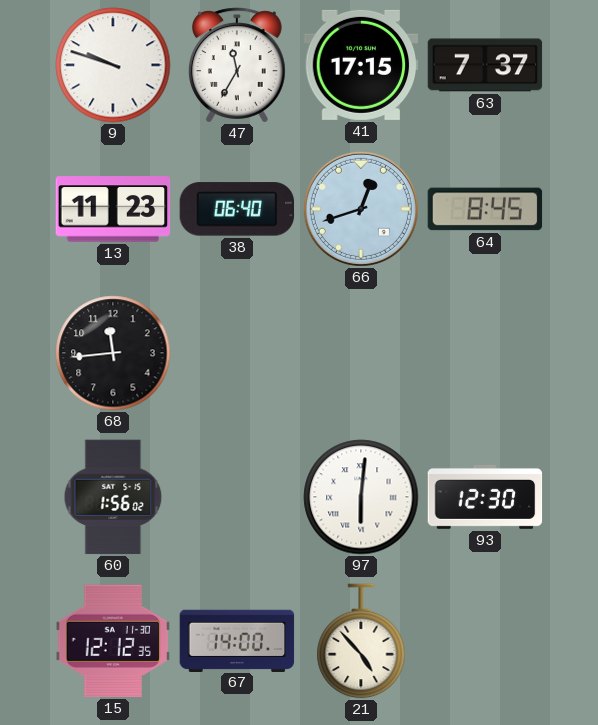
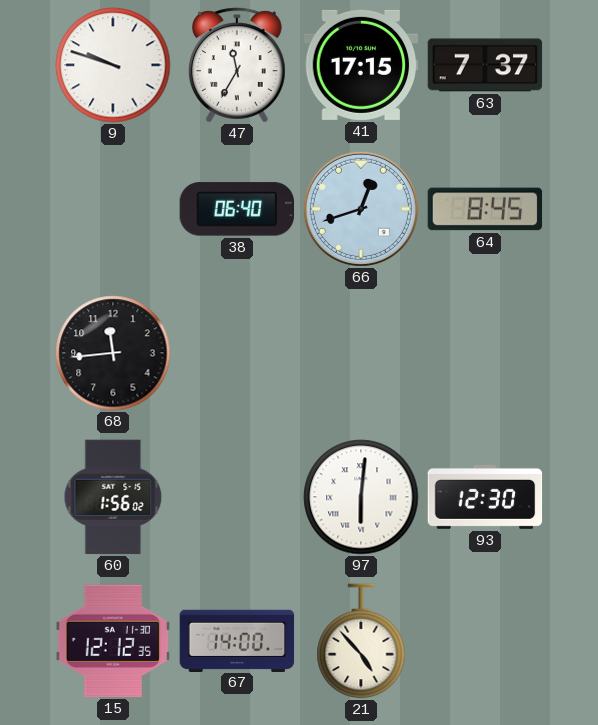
13: 11:23 -> none (113, 209)
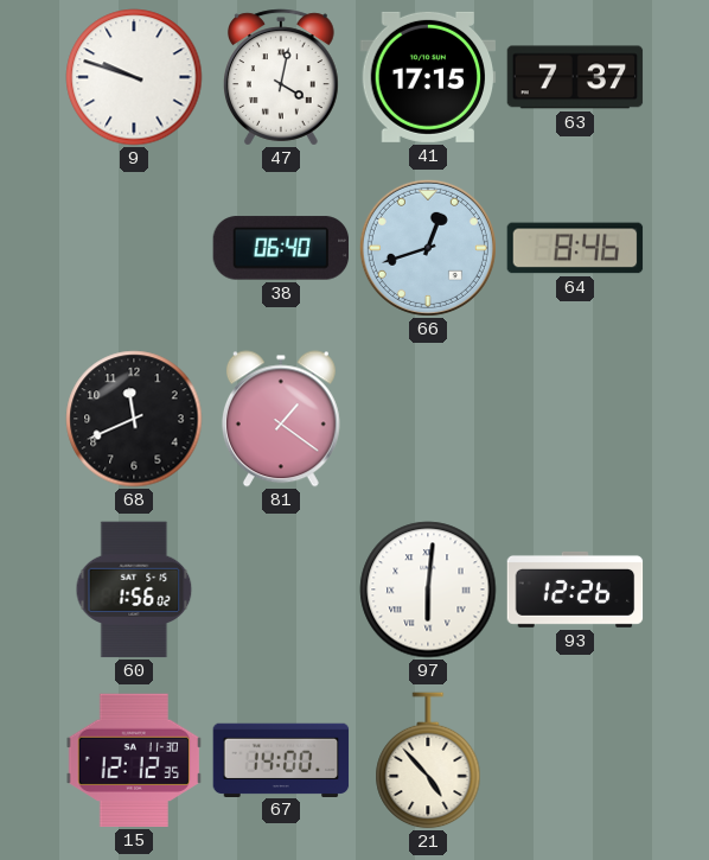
47: 11:35 -> 4:02 (281, 77)
64: 8:45 -> 8:46 (575, 248)
68: 11:44 -> 11:41 (134, 419)
81: none -> 1:21 (281, 419)
93: 12:30 -> 12:26 (575, 590)
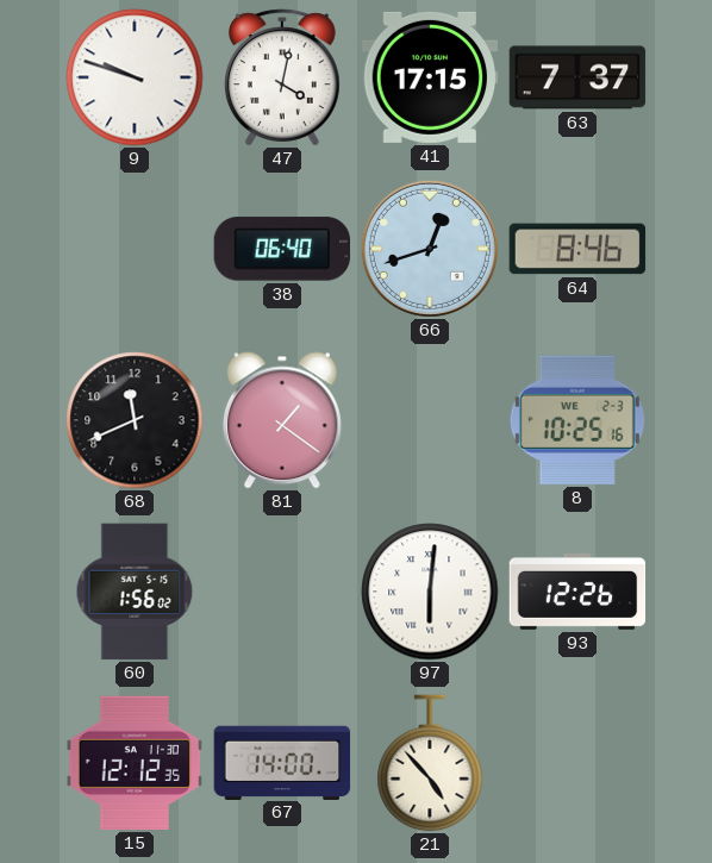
8: none -> 10:25 (577, 420)
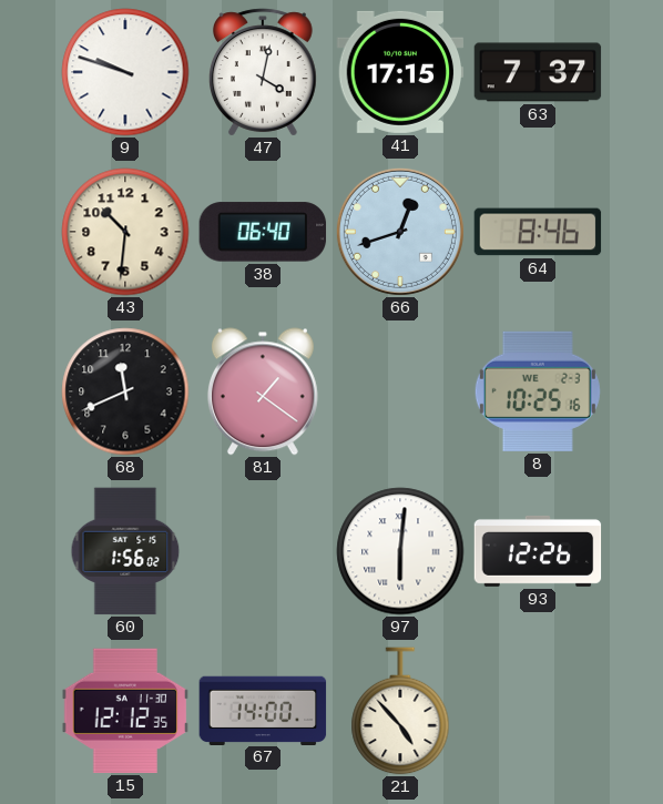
43: none -> 10:31 (125, 232)
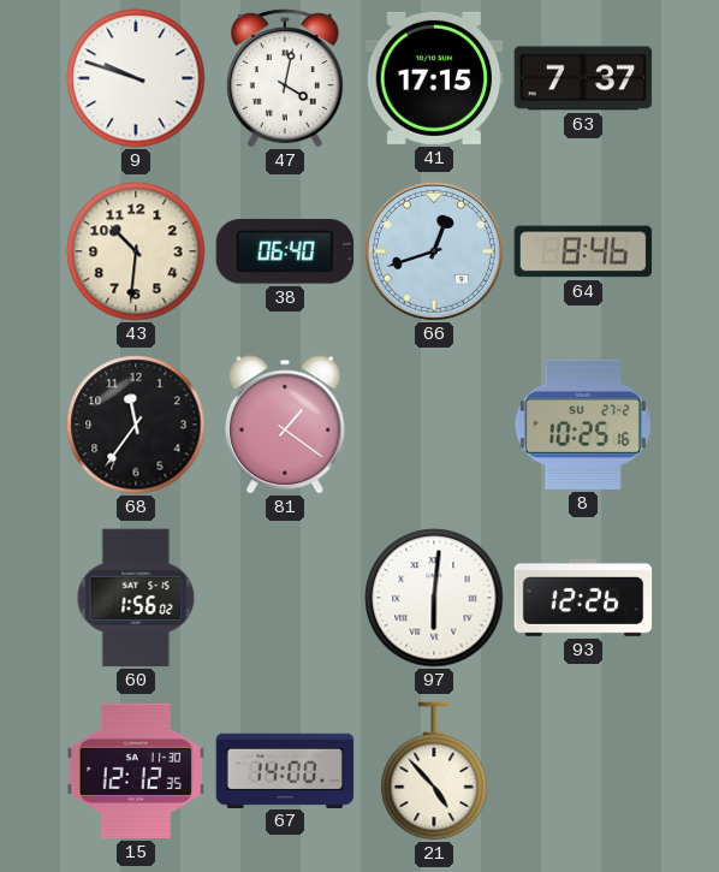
68: 11:41 -> 11:36 (136, 425)
8 date: WE 2-3 -> SU 27-2 (583, 425)
